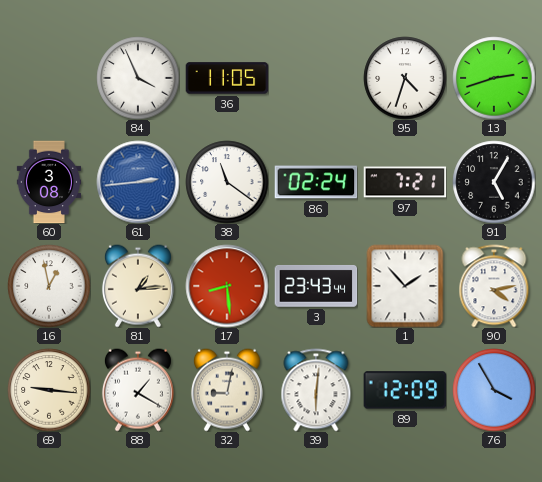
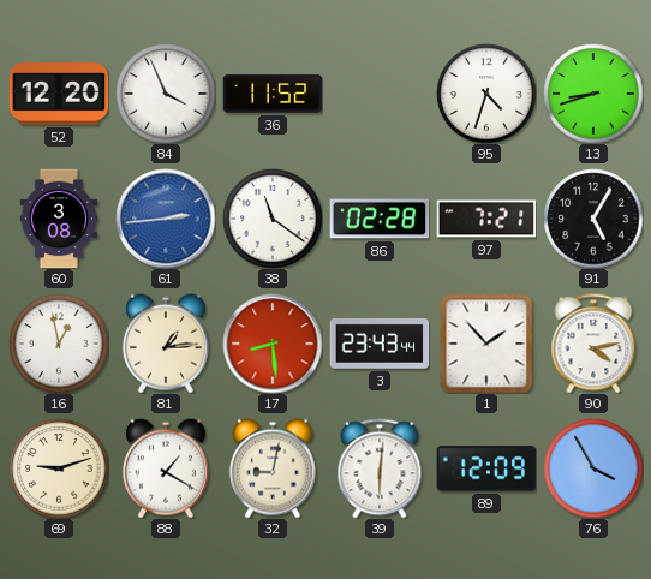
52: none -> 12:20 (59, 94)
36: 11:05 -> 11:52 (273, 94)
13: 2:42 -> 8:42 (593, 94)
86: 02:24 -> 02:28 (380, 219)
69: 9:16 -> 9:12 (59, 468)
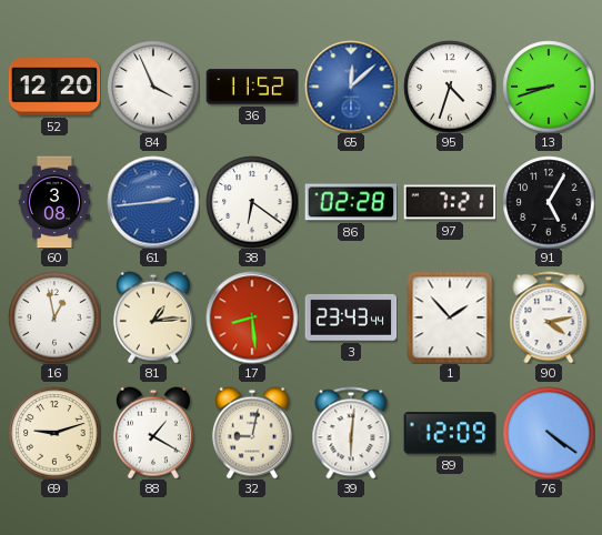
65: none -> 12:08 (351, 87)
38: 11:21 -> 6:21 (252, 202)
76: 3:55 -> 4:21 (549, 433)
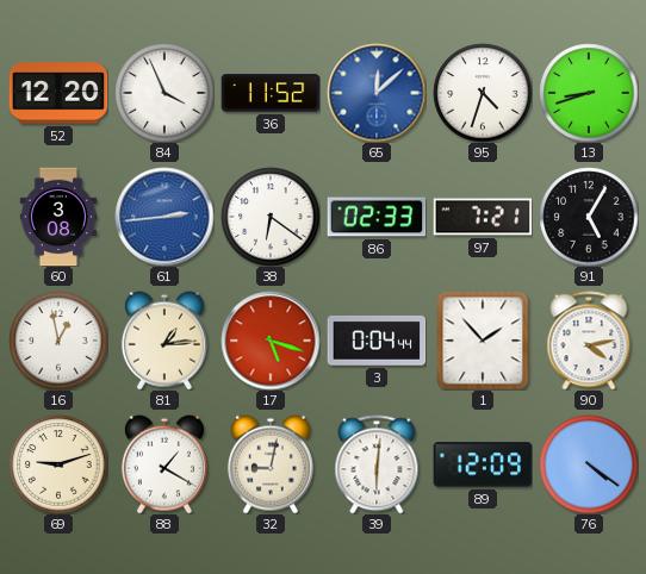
86: 02:28 -> 02:33 (377, 217)
17: 8:29 -> 5:18 (271, 341)
3: 23:43 -> 0:04 (377, 341)
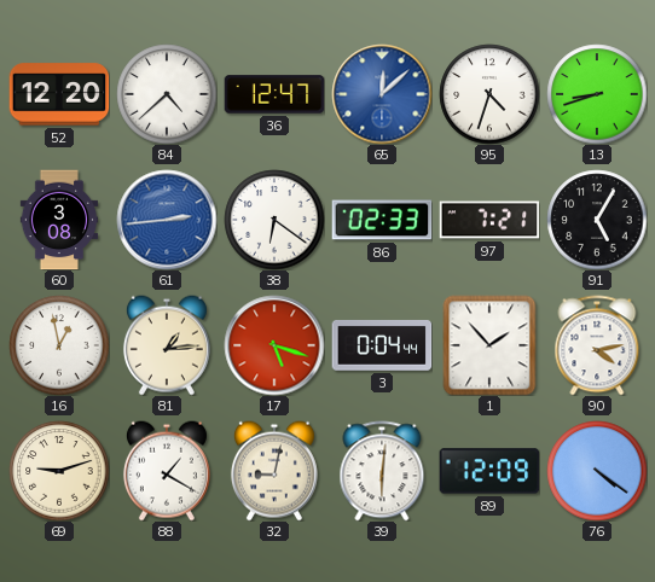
84: 3:56 -> 4:38 (167, 94)
36: 11:52 -> 12:47 (274, 94)
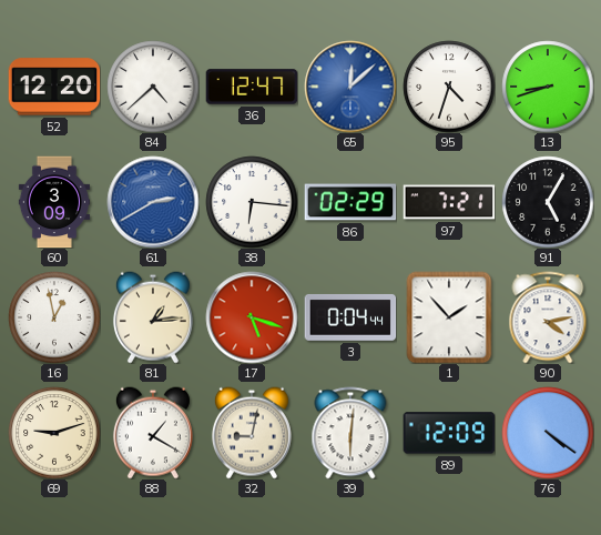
60: 3:08 -> 3:09 (54, 202)
61: 2:44 -> 2:40 (153, 202)
38: 6:21 -> 6:16 (252, 202)
86: 02:33 -> 02:29 (350, 202)
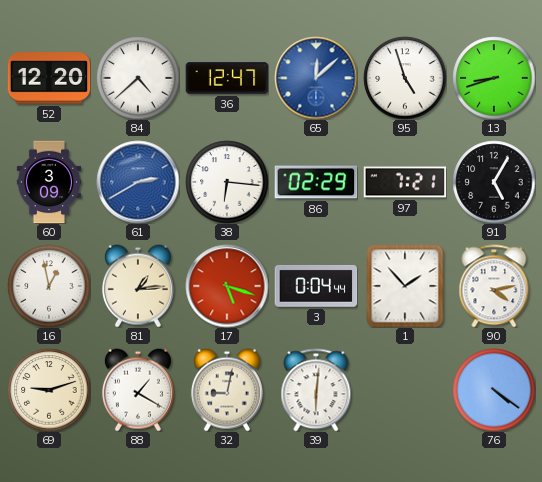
95: 4:33 -> 4:57 (405, 78)
89: 12:09 -> none (449, 433)
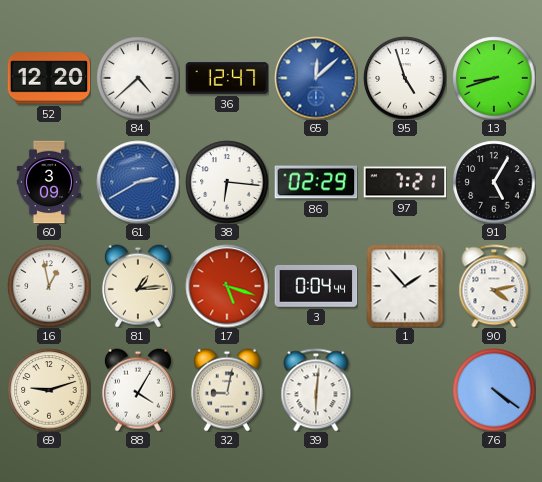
88: 1:20 -> 4:05 (138, 390)
